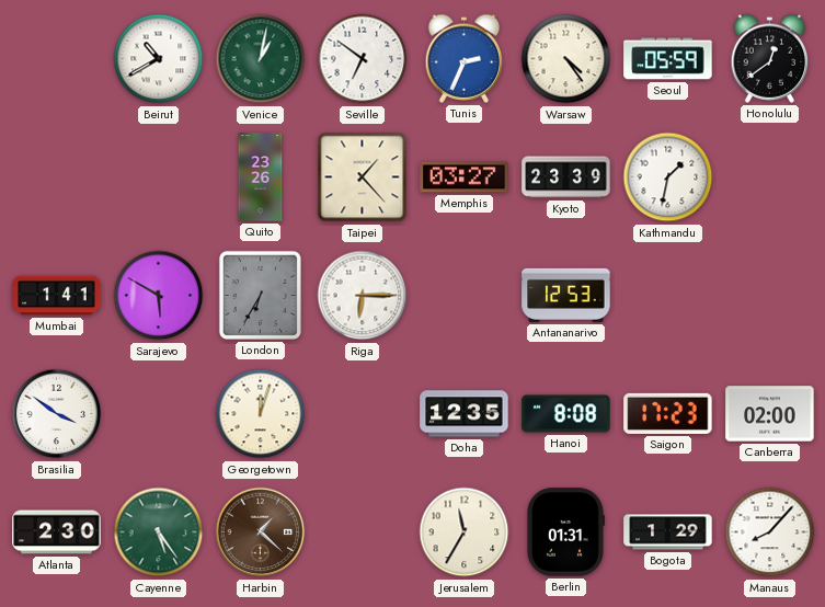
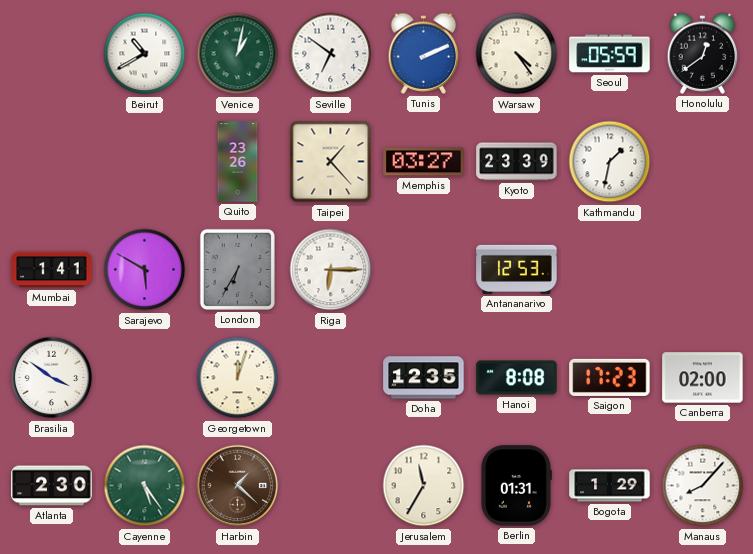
Tunis: 2:34 -> 2:11 (424, 53)
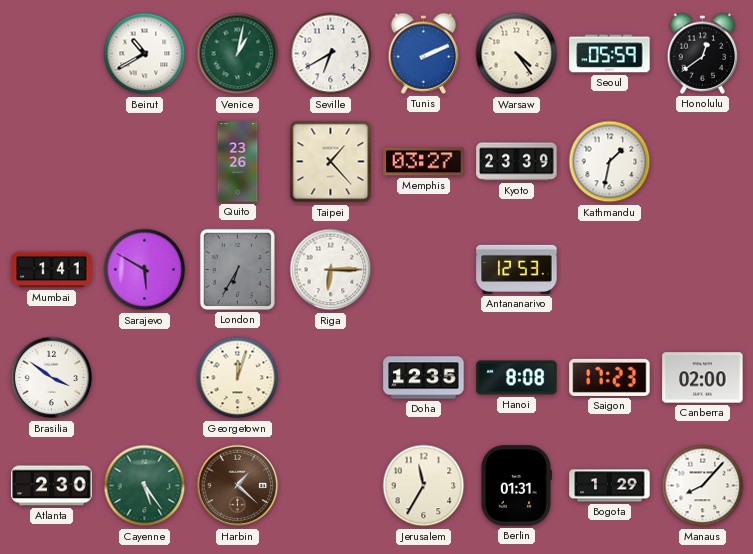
Seville: 6:51 -> 6:40 (331, 54)
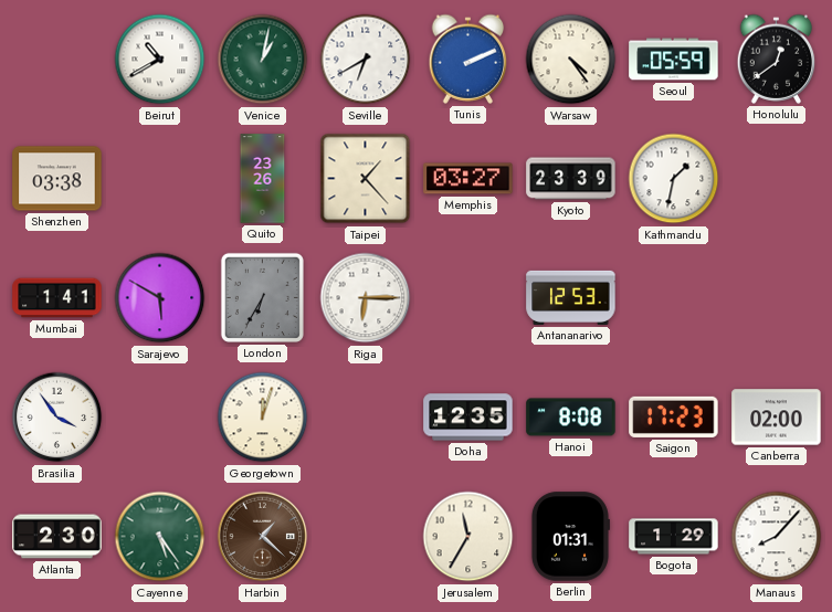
Shenzhen: none -> 03:38 (57, 179)
Brasilia: 3:51 -> 3:54 (57, 418)
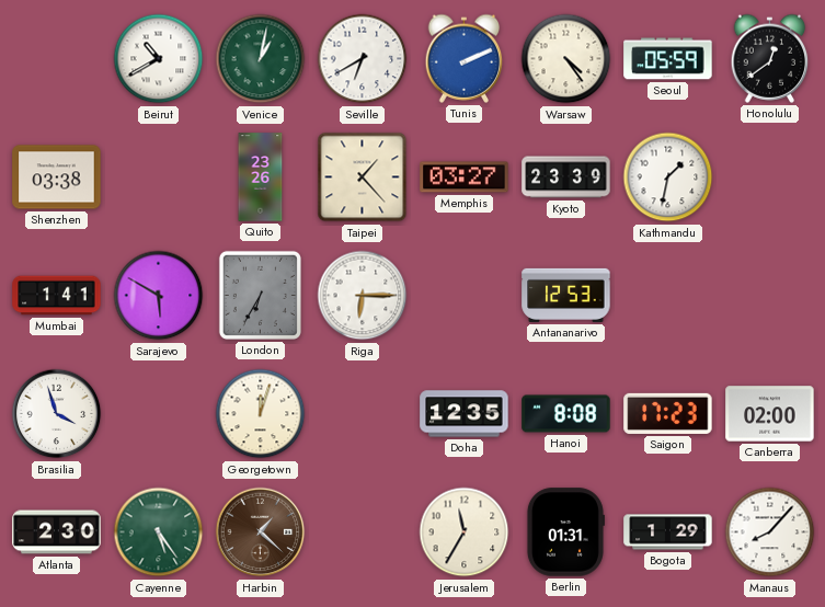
Brasilia: 3:54 -> 3:57 (57, 414)
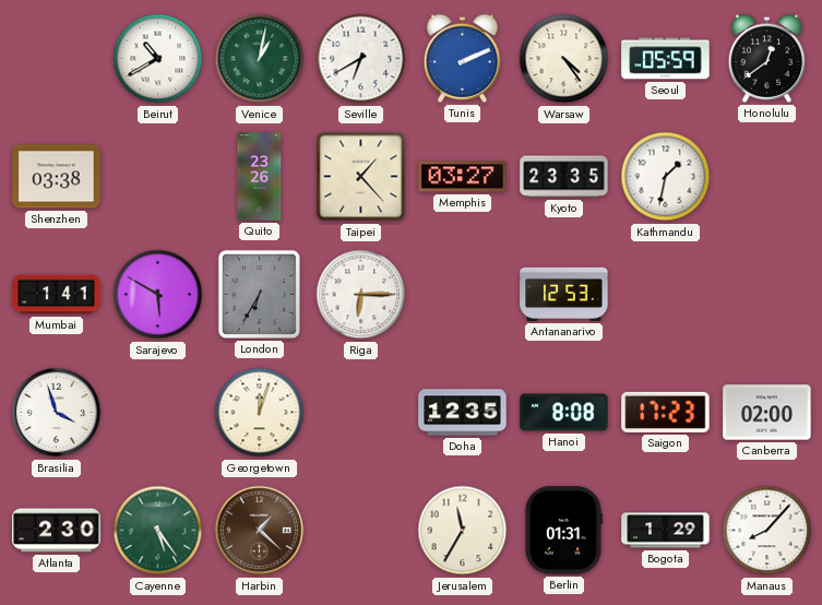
Kyoto: 23:39 -> 23:35 (564, 177)
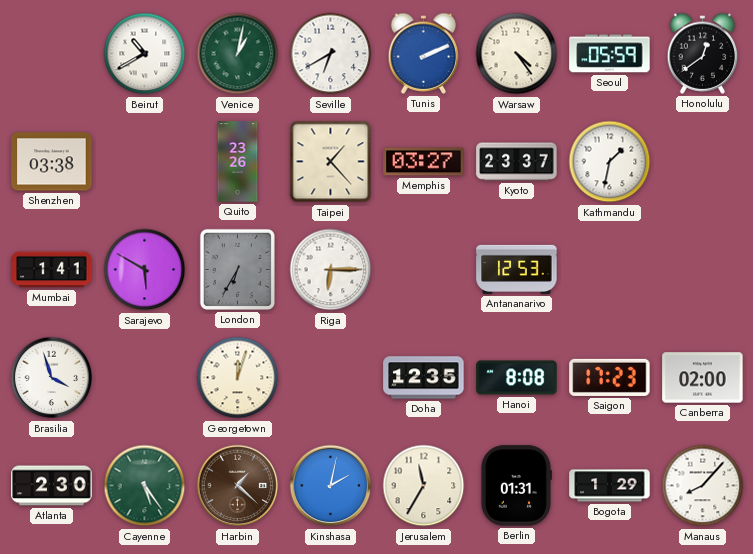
Kyoto: 23:35 -> 23:37 (517, 162)
Kinshasa: none -> 2:02 (331, 486)
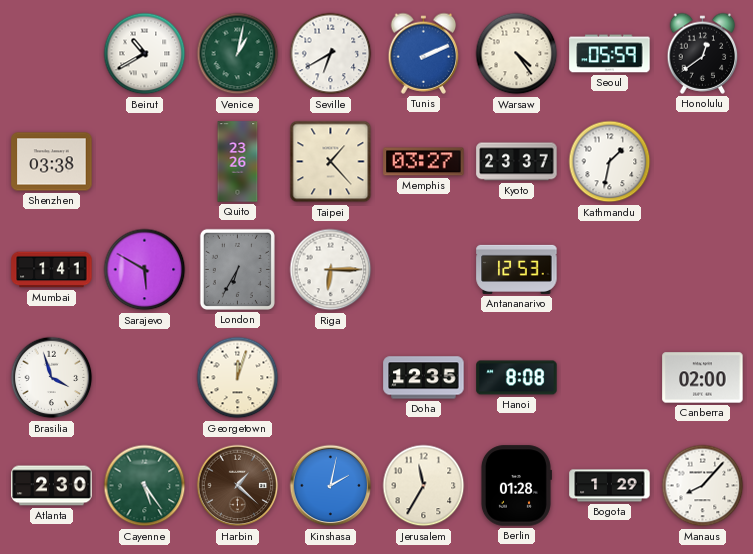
Saigon: 17:23 -> none (610, 377)
Berlin: 01:31 -> 01:28 (516, 486)
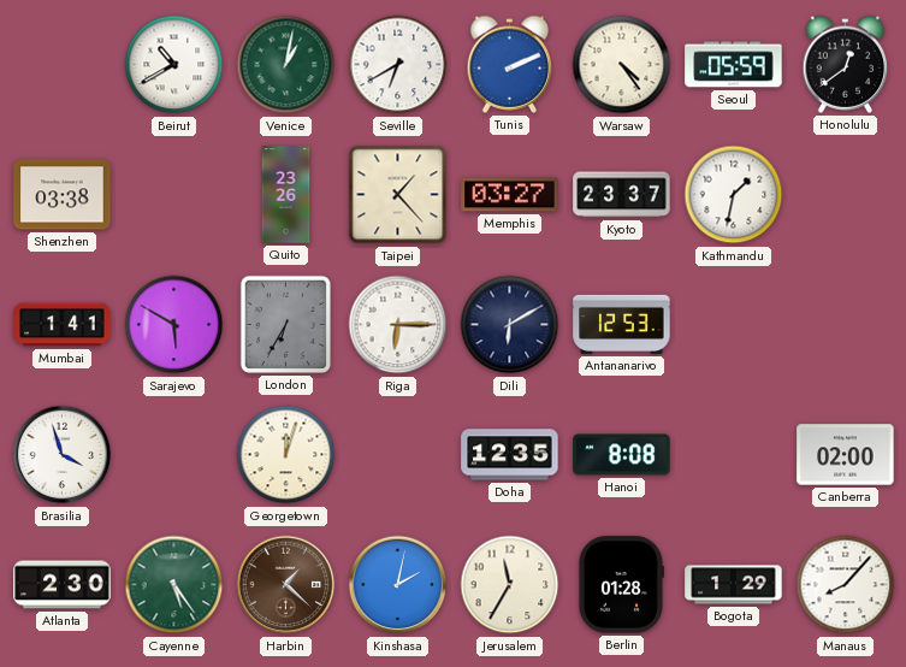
Dili: none -> 6:10 (510, 325)
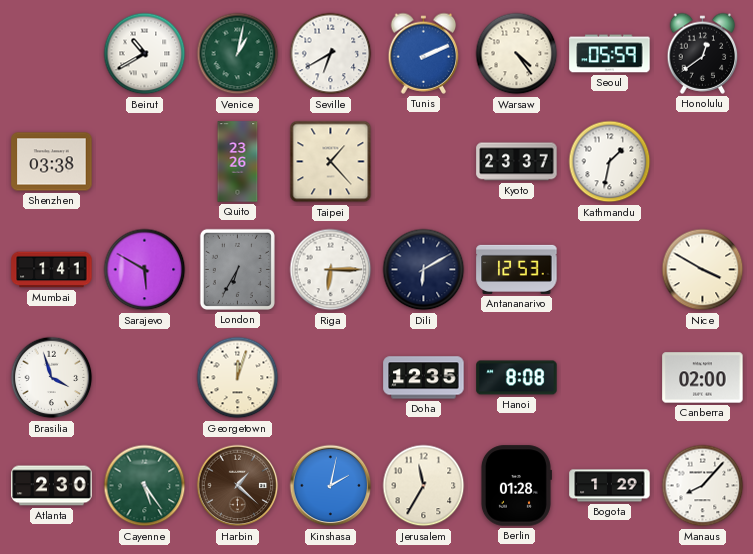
Memphis: 03:27 -> none (510, 195)
Nice: none -> 3:50 (703, 270)
